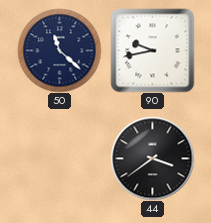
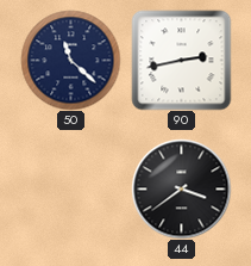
90: 9:43 -> 2:43 (181, 60)
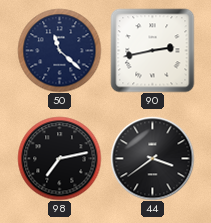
98: none -> 7:13 (59, 158)
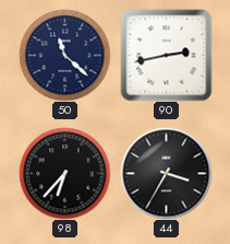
98: 7:13 -> 6:37 (64, 173)
44: 3:39 -> 3:35 (166, 173)
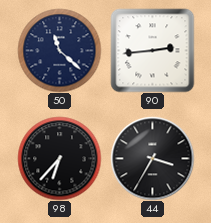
90: 2:43 -> 2:44 (152, 50)
